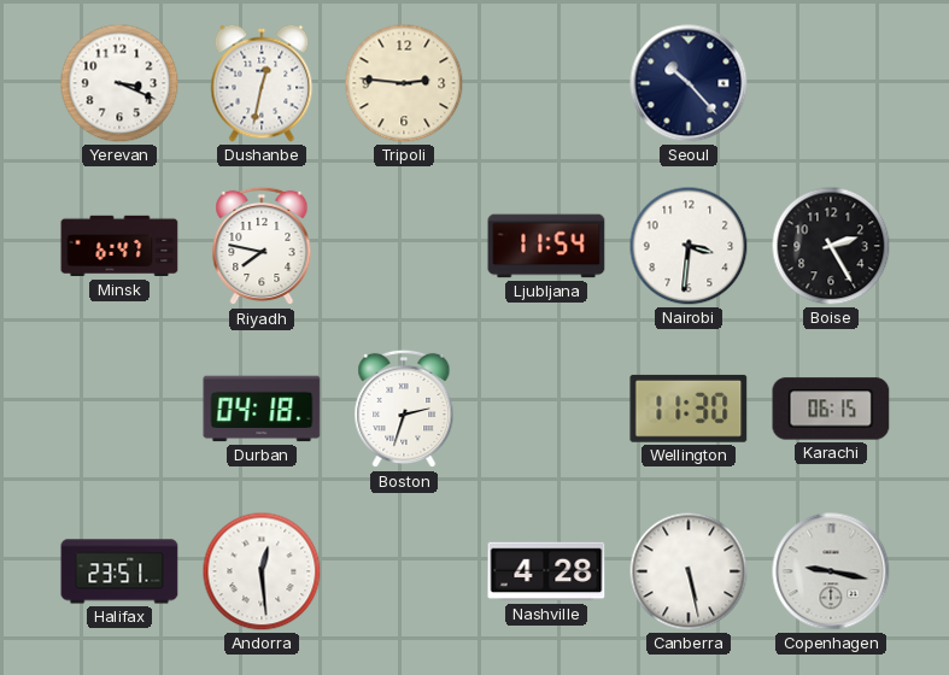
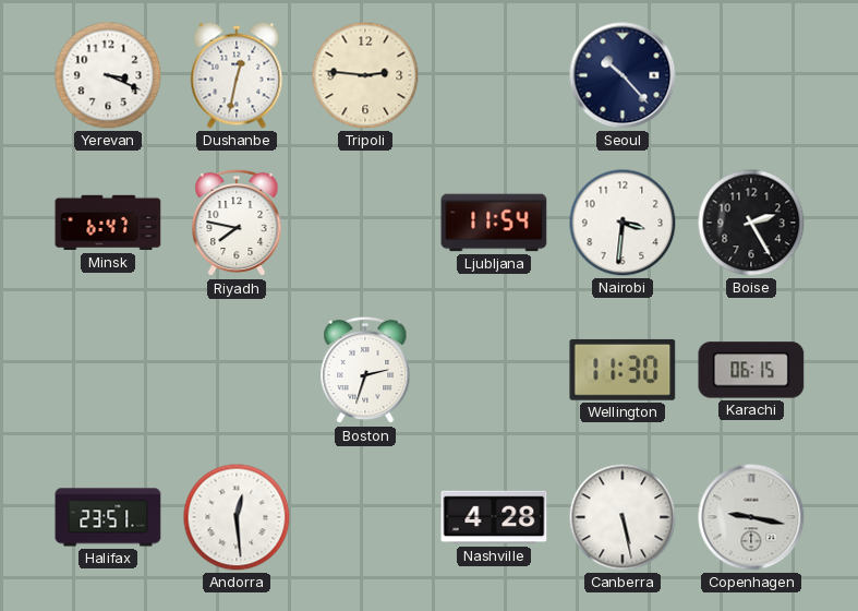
Durban: 04:18 -> none (262, 409)
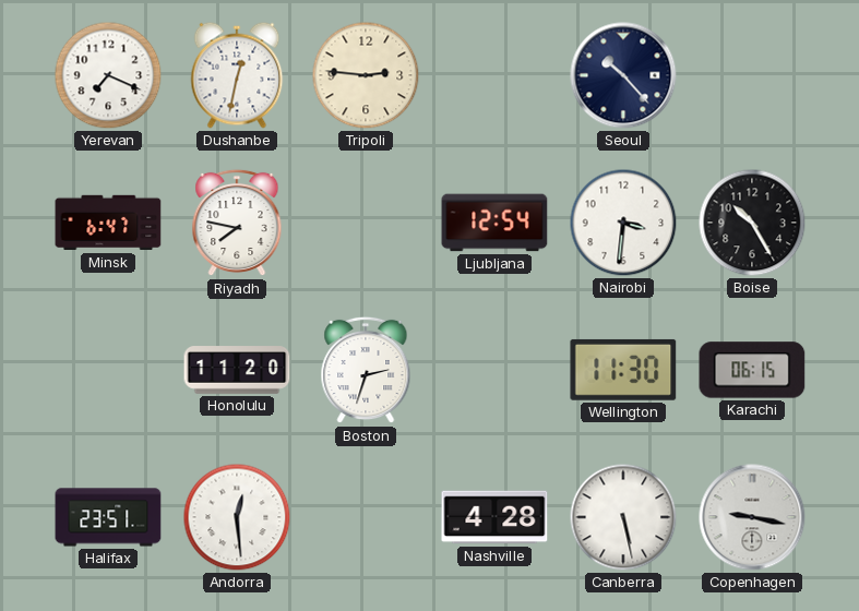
Yerevan: 3:19 -> 7:19 (108, 75)
Ljubljana: 11:54 -> 12:54 (494, 223)
Boise: 2:25 -> 10:25 (752, 223)
Honolulu: none -> 11:20 (237, 370)
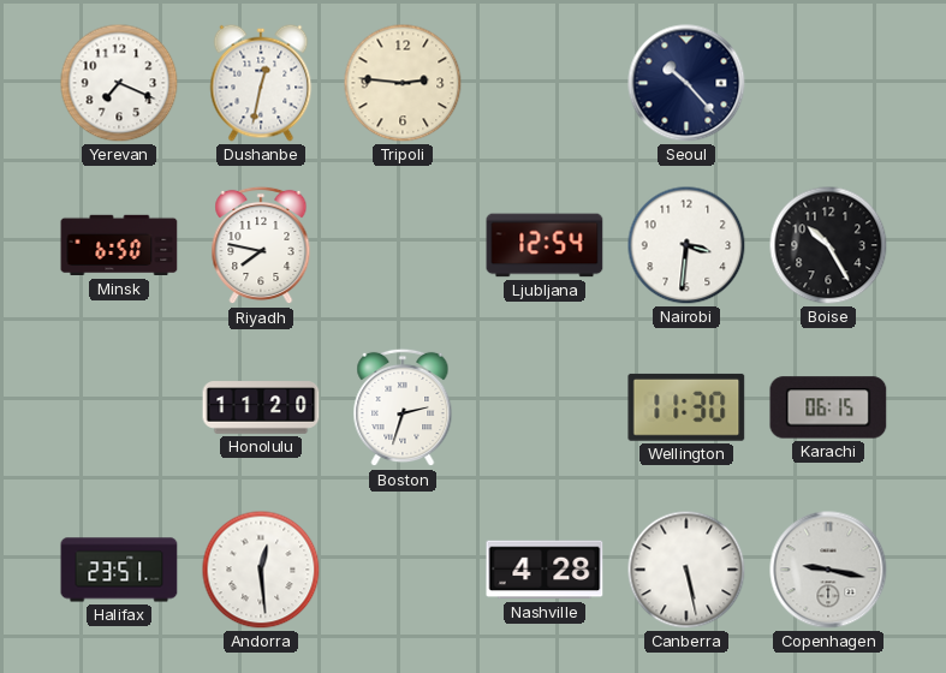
Minsk: 6:47 -> 6:50 (119, 245)
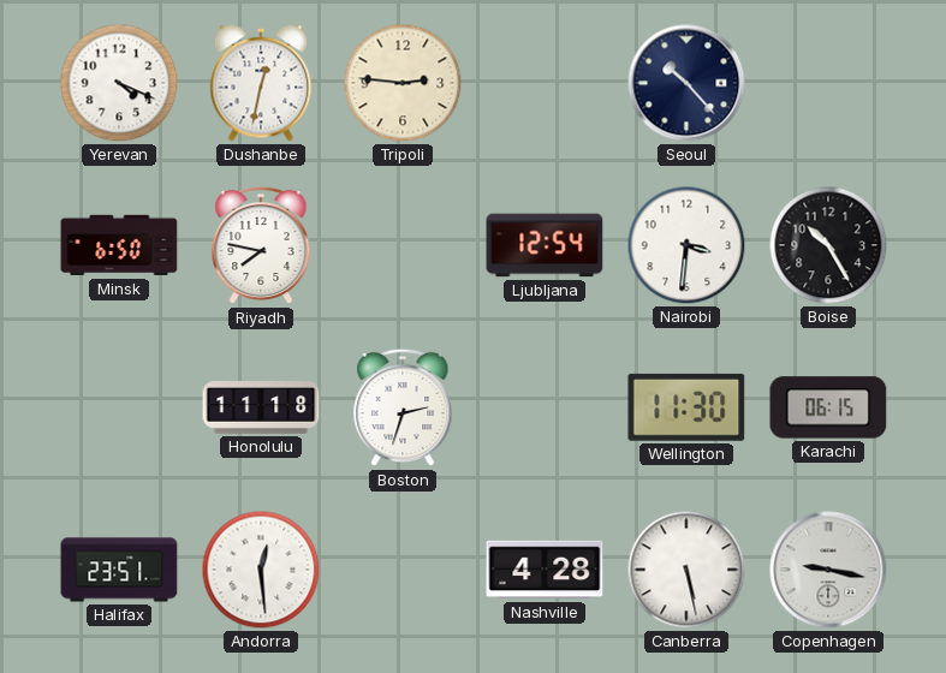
Yerevan: 7:19 -> 4:19 (119, 83)
Honolulu: 11:20 -> 11:18 (261, 407)
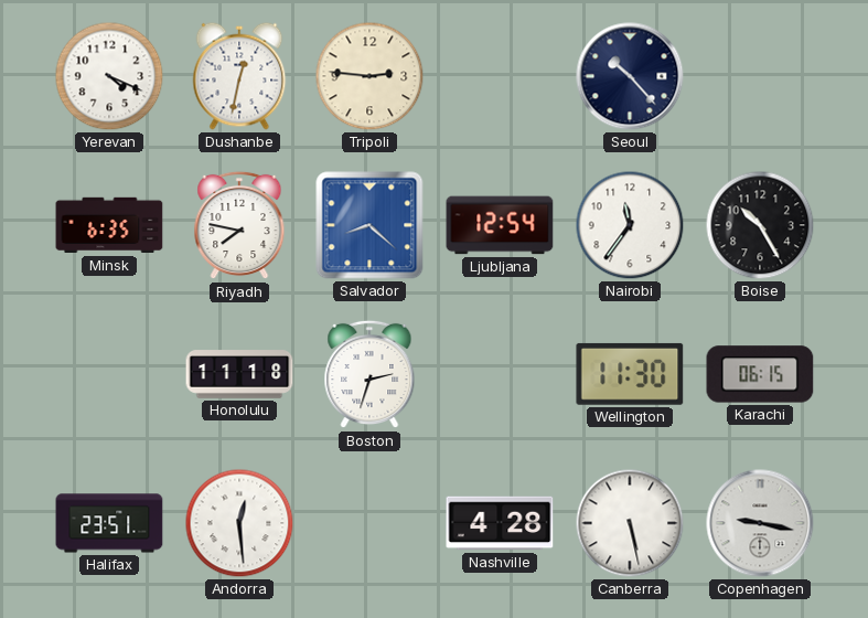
Minsk: 6:50 -> 6:35 (109, 225)
Salvador: none -> 8:22 (369, 225)
Nairobi: 3:31 -> 11:36 (630, 225)
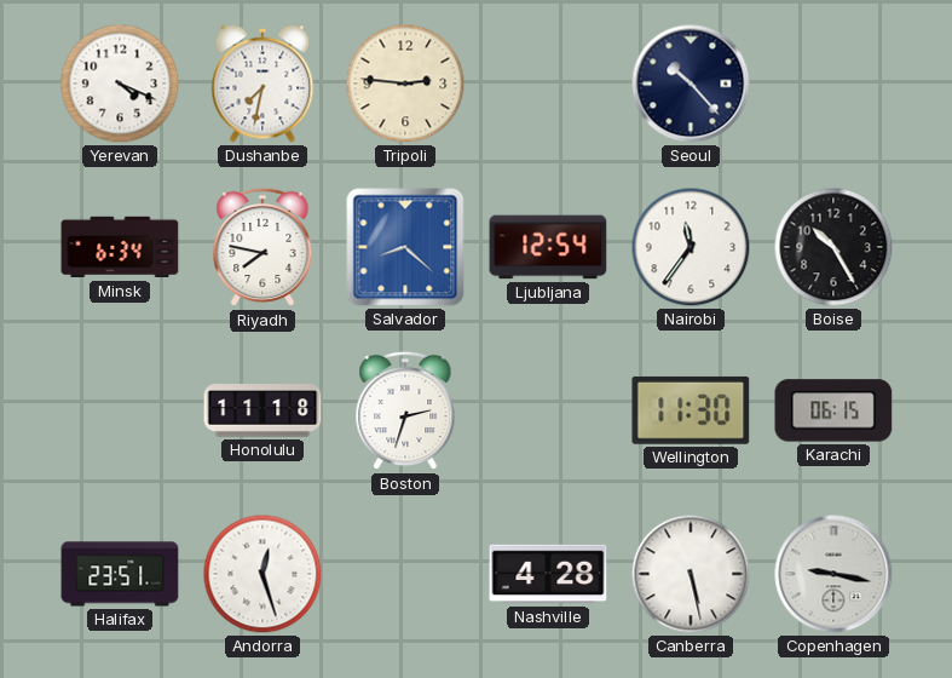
Dushanbe: 12:32 -> 7:32 (262, 84)
Minsk: 6:35 -> 6:34 (120, 247)
Andorra: 12:29 -> 12:27 (262, 574)
